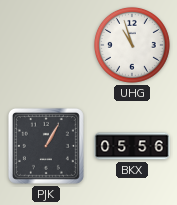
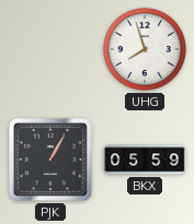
UHG: 10:57 -> 7:57 (145, 49)
BKX: 05:56 -> 05:59 (145, 160)
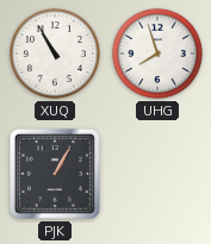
XUQ: none -> 10:55 (55, 54)
BKX: 05:59 -> none (145, 160)
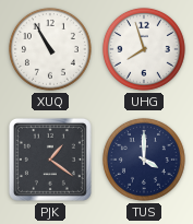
PJK: 1:05 -> 1:21 (50, 160)
TUS: none -> 4:00 (144, 160)
